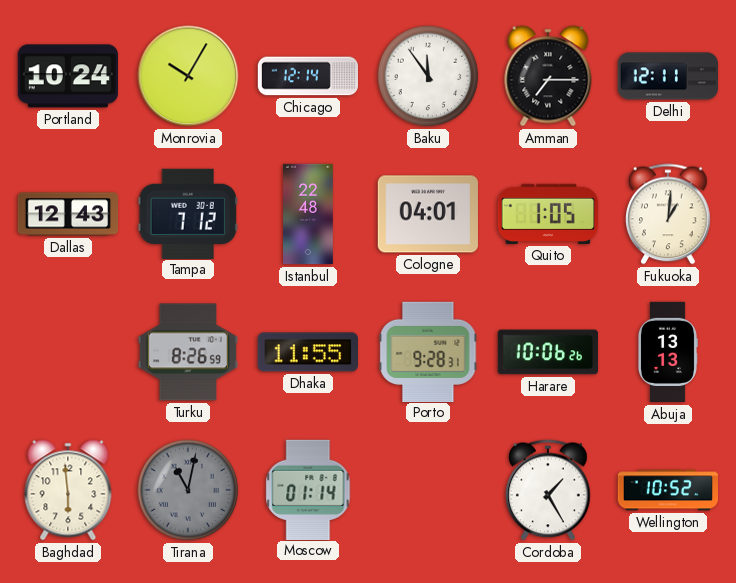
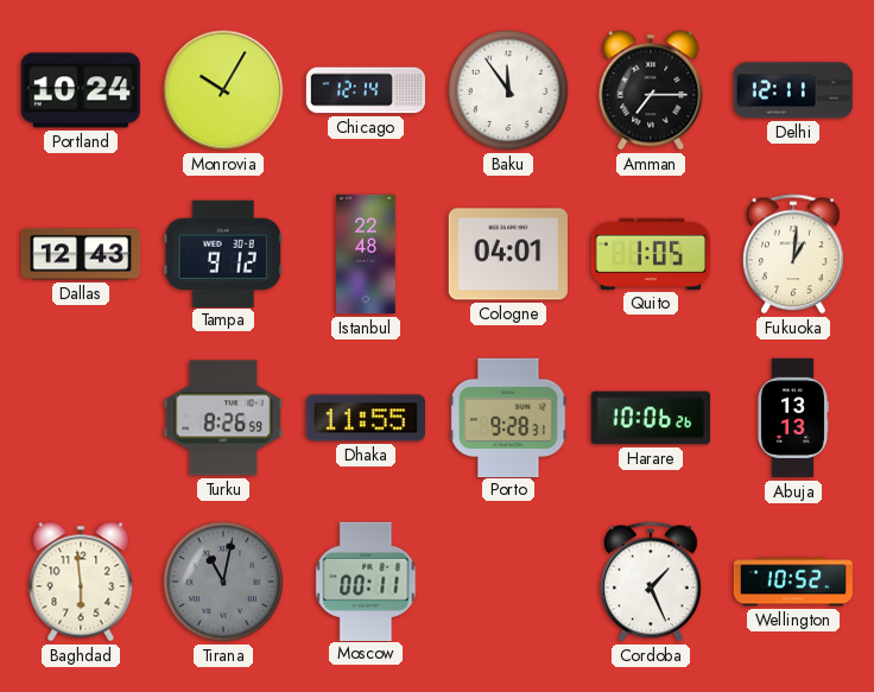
Tampa: 7:12 -> 9:12 (222, 253)
Moscow: 01:14 -> 00:11 (366, 580)
Cordoba: 1:25 -> 1:26 (652, 582)
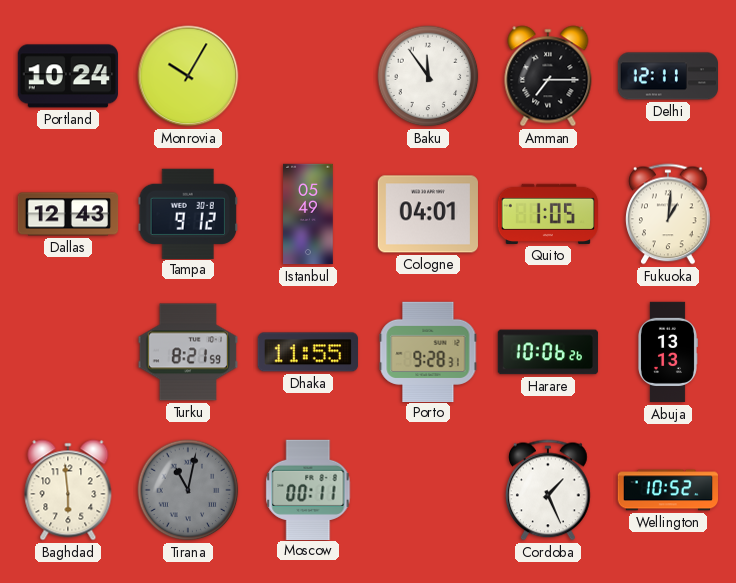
Chicago: 12:14 -> none (365, 90)
Istanbul: 22:48 -> 05:49 (308, 214)
Turku: 8:26 -> 8:21 (187, 352)
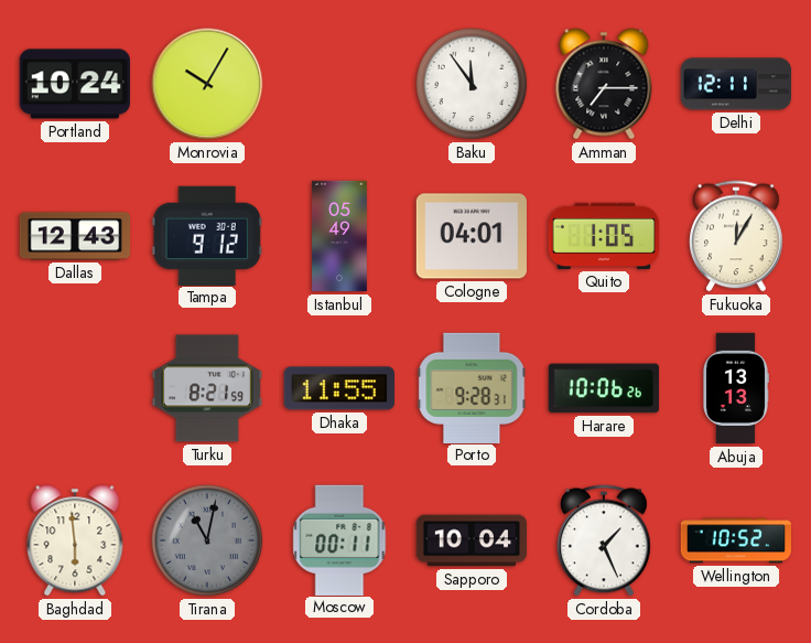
Fukuoka: 1:01 -> 12:05 (737, 236)
Sapporo: none -> 10:04 (471, 540)
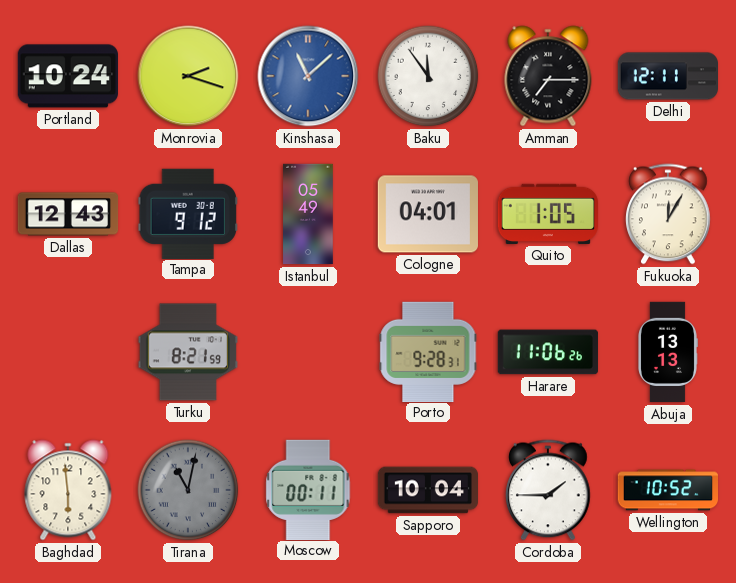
Monrovia: 10:05 -> 2:18 (188, 76)
Kinshasa: none -> 11:08 (308, 76)
Dhaka: 11:55 -> none (339, 388)
Harare: 10:06 -> 11:06 (548, 352)
Cordoba: 1:26 -> 1:45 (549, 490)
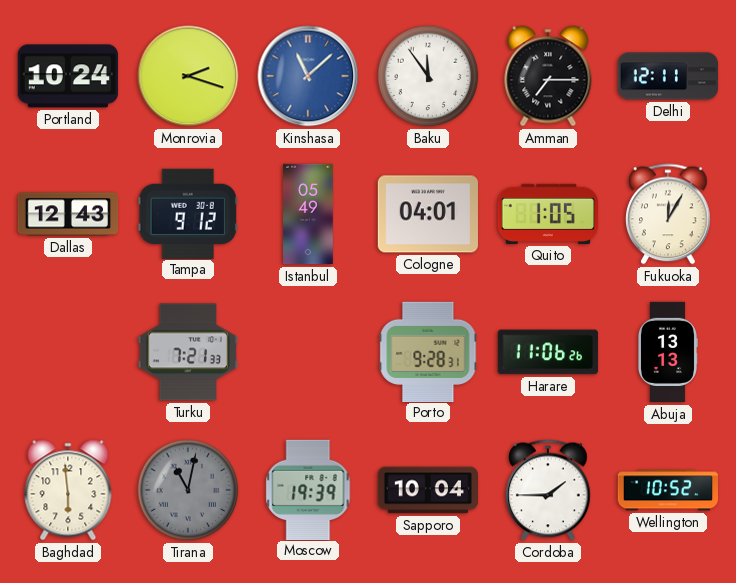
Turku: 8:21 -> 7:21 (187, 352)
Moscow: 00:11 -> 19:39 (308, 489)
